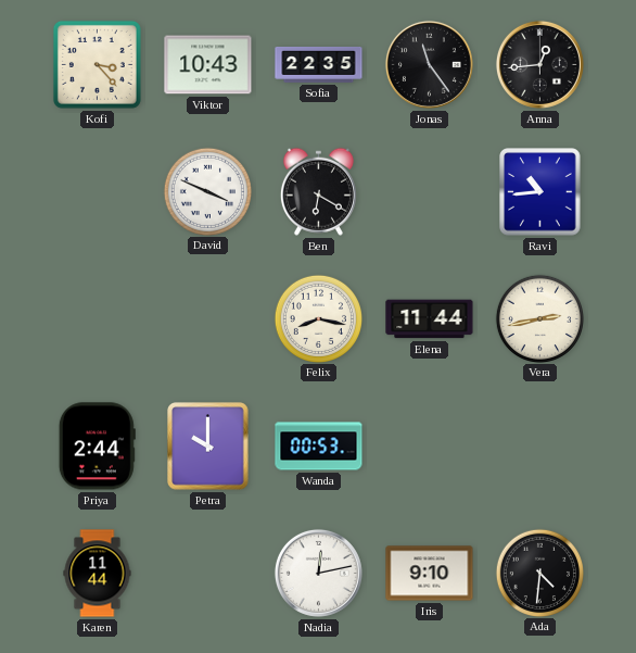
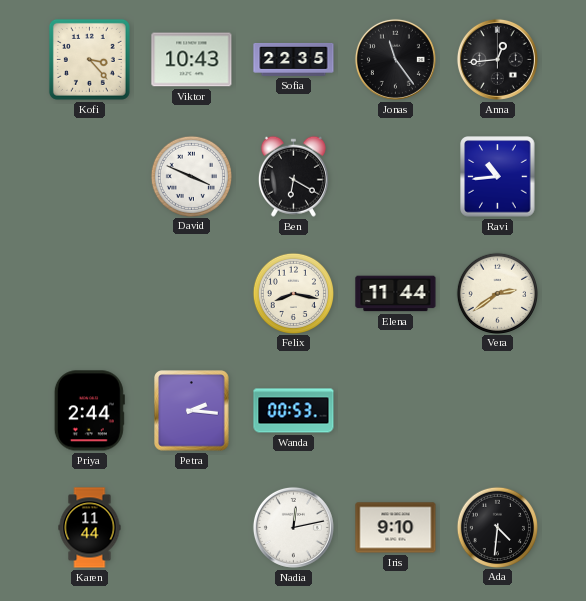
Vera: 2:43 -> 2:39 (497, 293)
Petra: 10:00 -> 2:16 (192, 411)
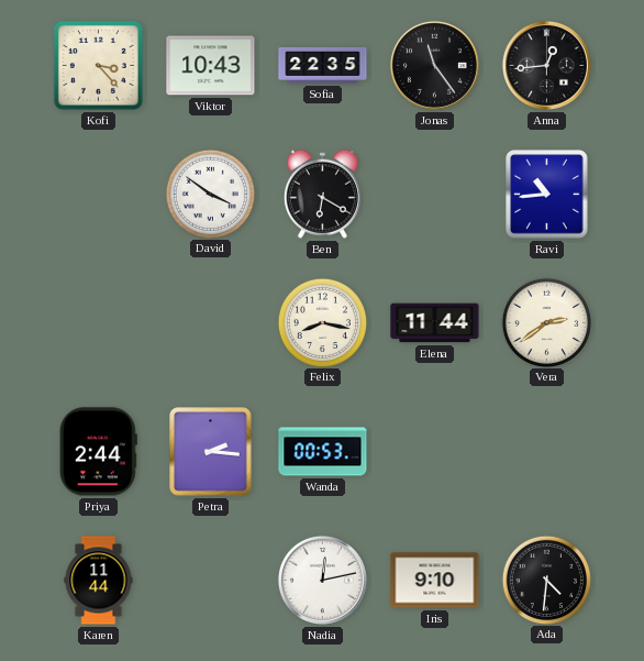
David: 3:49 -> 3:51 (210, 194)
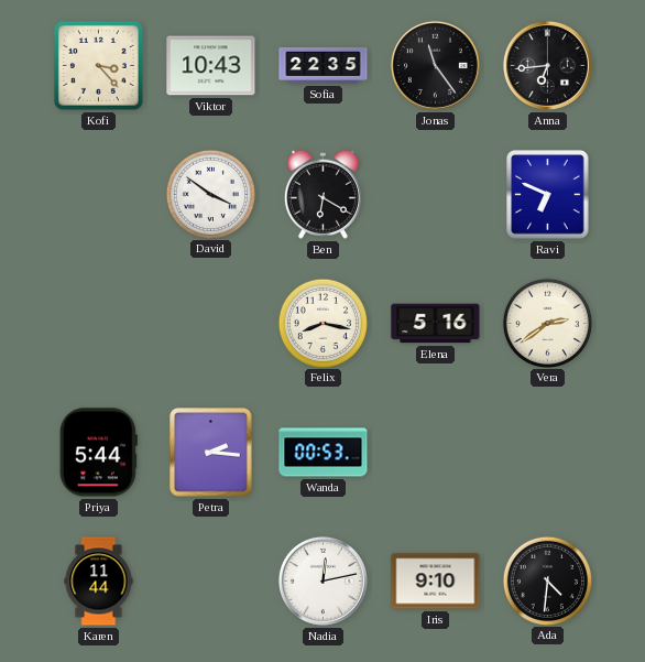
Anna: 12:44 -> 6:44 (547, 65)
Ravi: 10:44 -> 6:49 (548, 195)
Elena: 11:44 -> 5:16 (436, 324)
Priya: 2:44 -> 5:44 (98, 453)
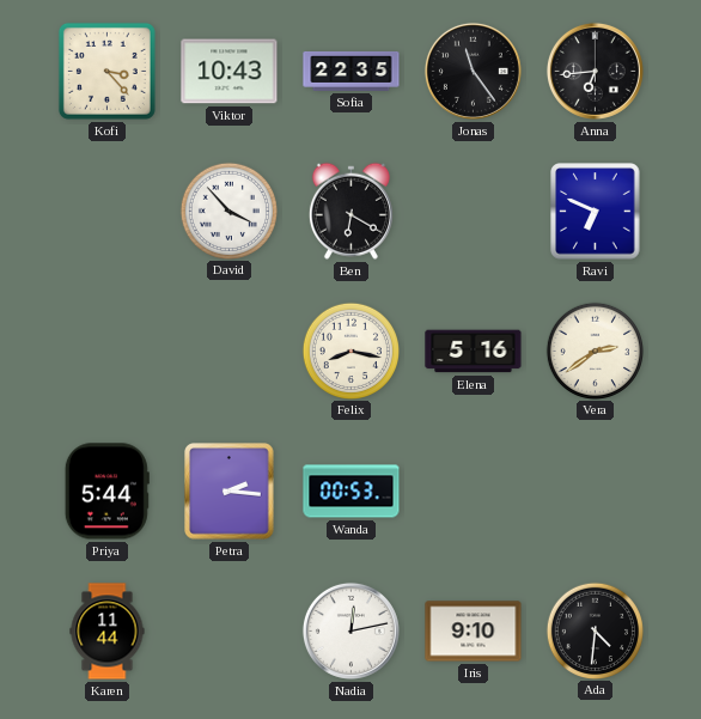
David: 3:51 -> 3:53 (228, 211)
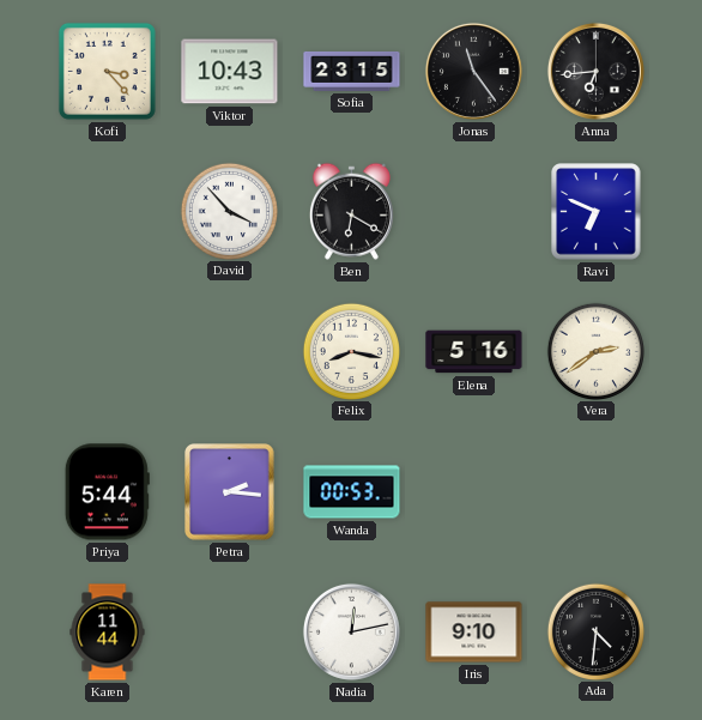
Sofia: 22:35 -> 23:15 (352, 71)
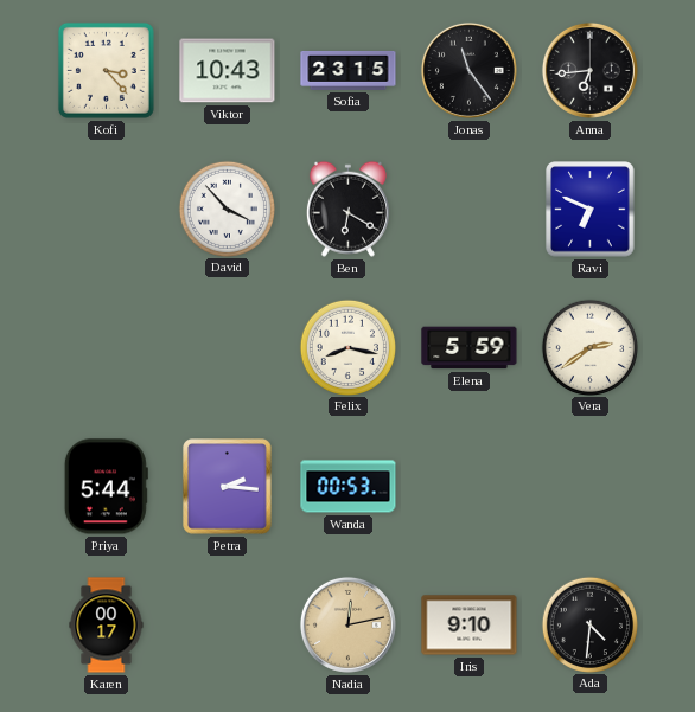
Elena: 5:16 -> 5:59 (470, 348)
Karen: 11:44 -> 00:17 (107, 626)
Nadia dial: white -> champagne (347, 624)
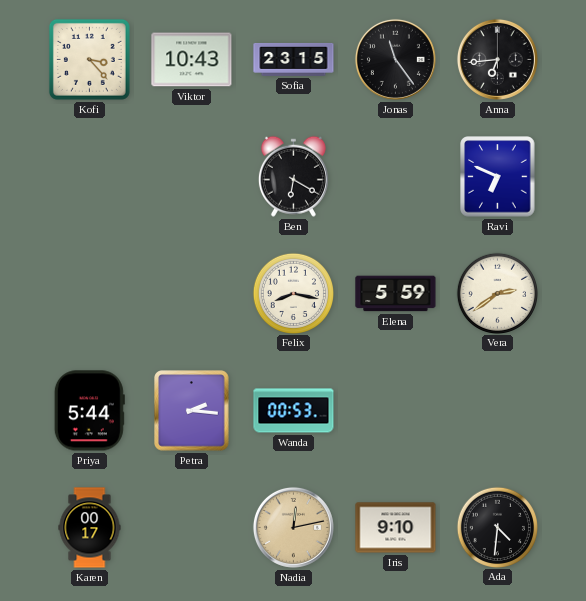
David: 3:53 -> none (227, 209)
